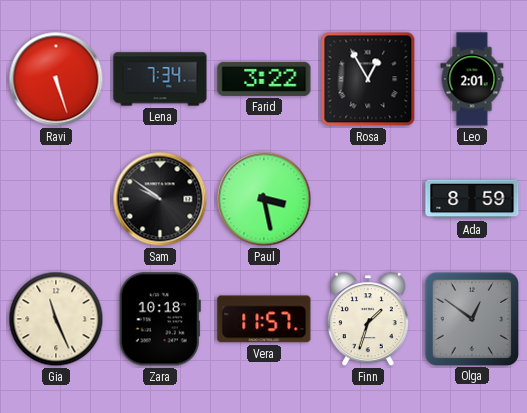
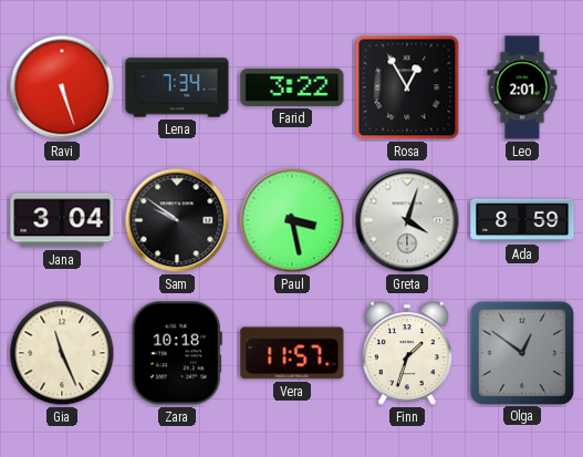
Jana: none -> 3:04 (62, 220)
Greta: none -> 4:03 (407, 220)
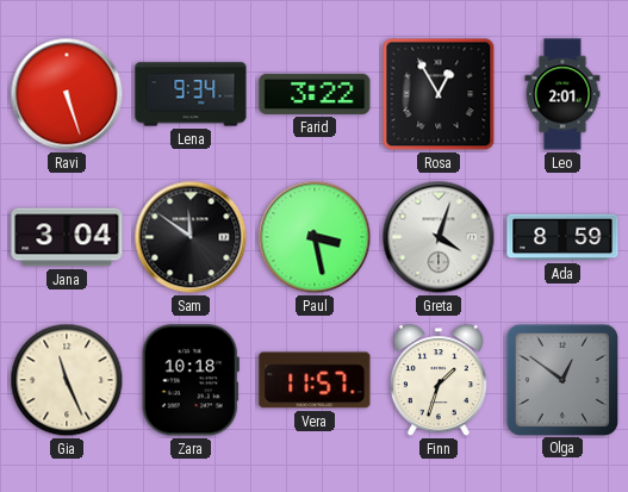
Lena: 7:34 -> 9:34 (191, 94)
Sam: 9:51 -> 11:51 (191, 237)
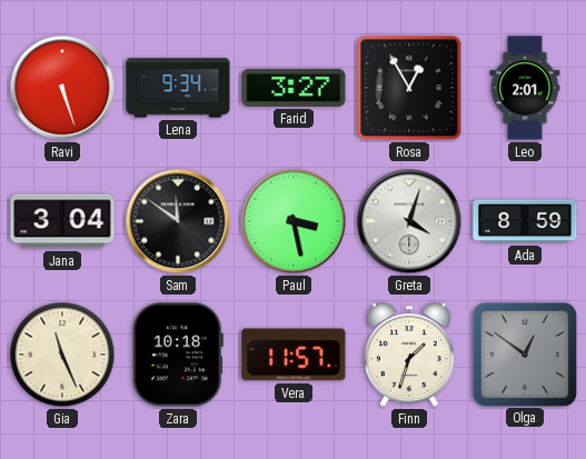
Farid: 3:22 -> 3:27 (294, 88)
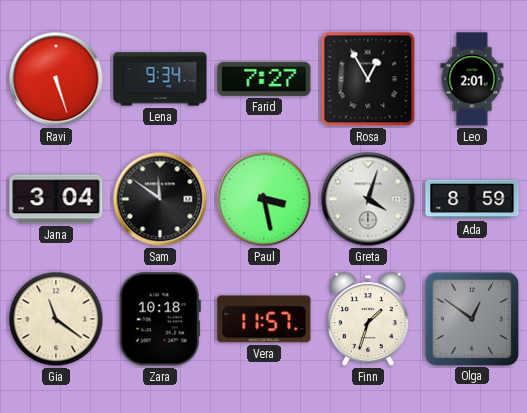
Farid: 3:27 -> 7:27 (264, 79)
Gia: 11:26 -> 11:21 (56, 319)
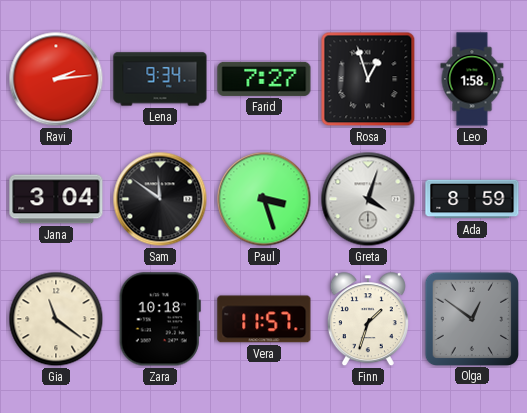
Ravi: 5:27 -> 2:14 (56, 79)
Rosa: 12:55 -> 12:57 (368, 79)
Leo: 2:01 -> 1:58 (472, 79)
Paul: 3:28 -> 3:27 (264, 199)
